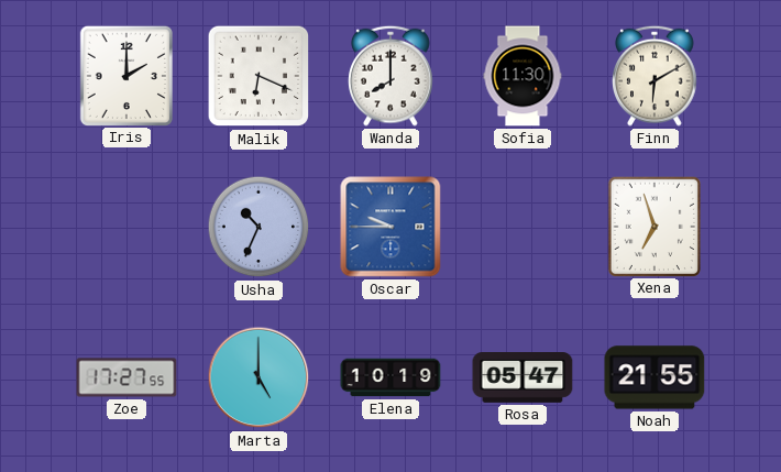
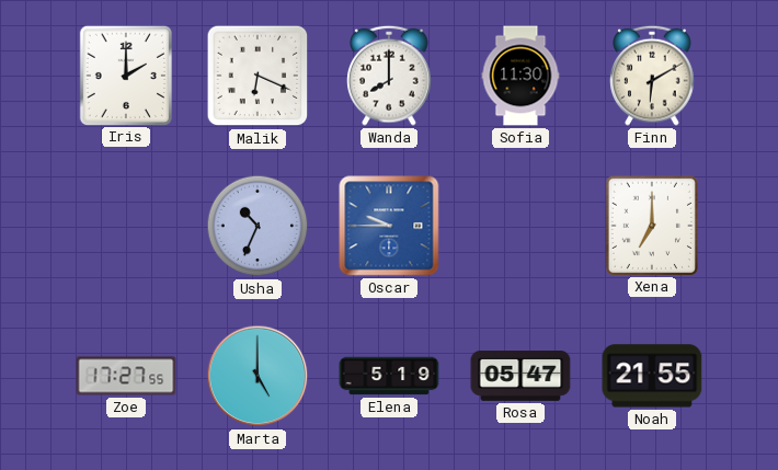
Xena: 6:57 -> 7:00 (651, 225)
Elena: 10:19 -> 5:19 (389, 376)
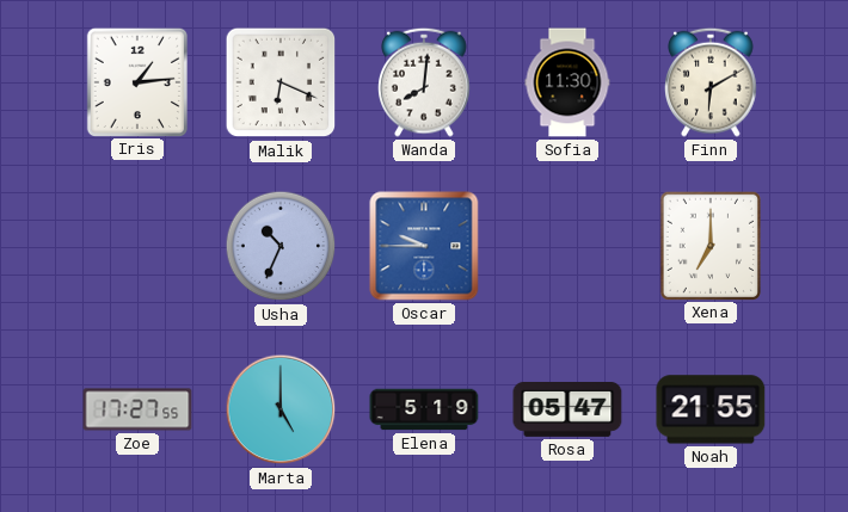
Iris: 2:00 -> 1:14 (136, 81)
Wanda: 8:00 -> 8:01 (424, 82)
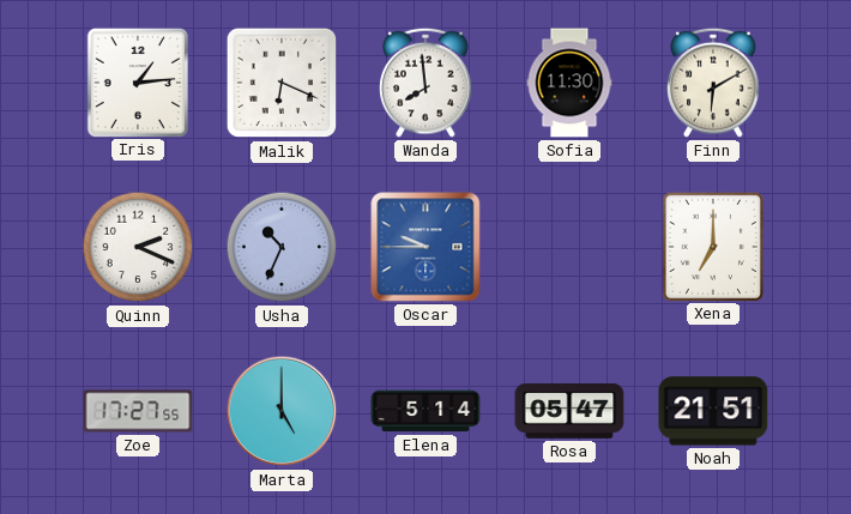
Wanda: 8:01 -> 7:59 (425, 83)
Quinn: none -> 2:19 (138, 247)
Elena: 5:19 -> 5:14 (425, 411)
Noah: 21:55 -> 21:51 (713, 411)
